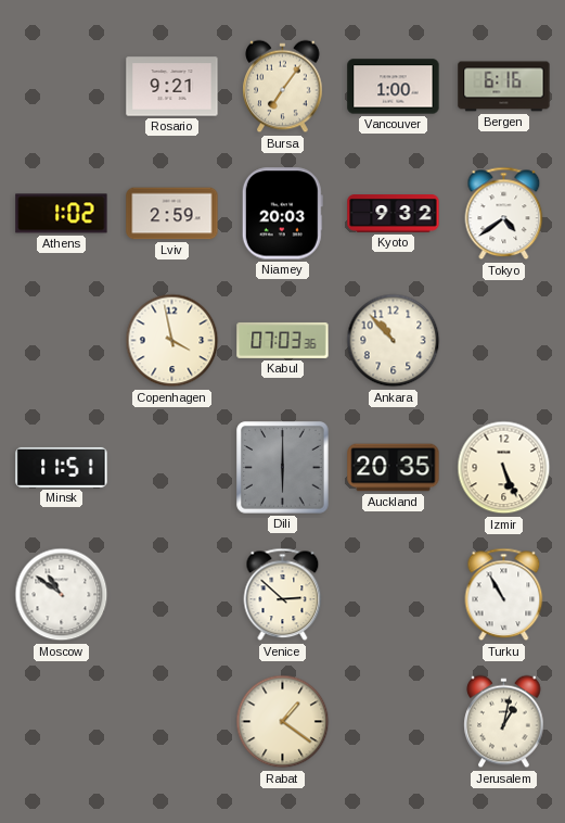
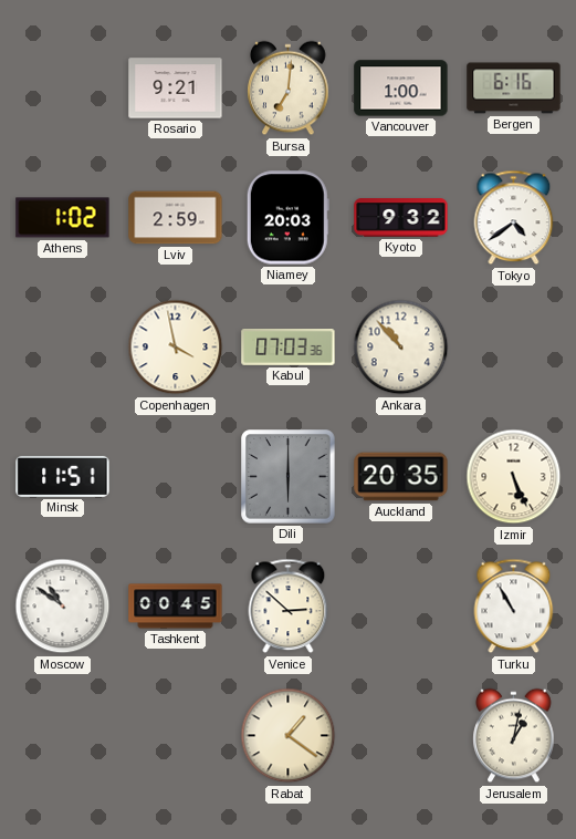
Bursa: 7:06 -> 7:01 (289, 89)
Tashkent: none -> 00:45 (176, 607)
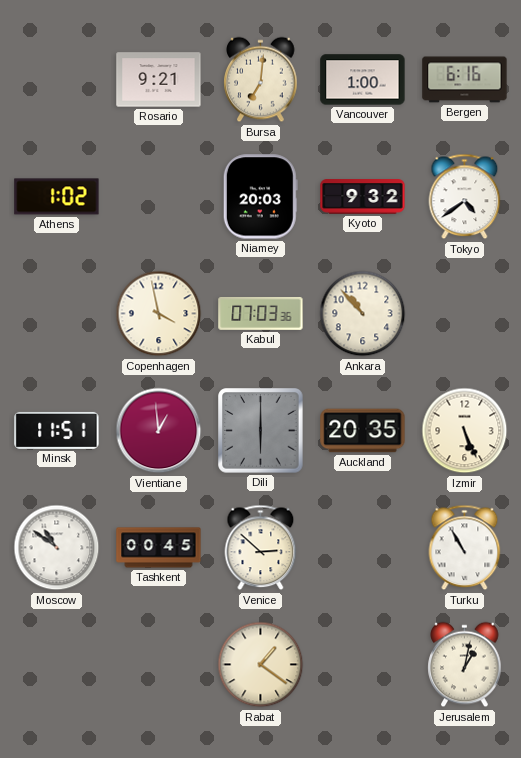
Lviv: 2:59 -> none (176, 218)
Vientiane: none -> 12:59 (159, 431)
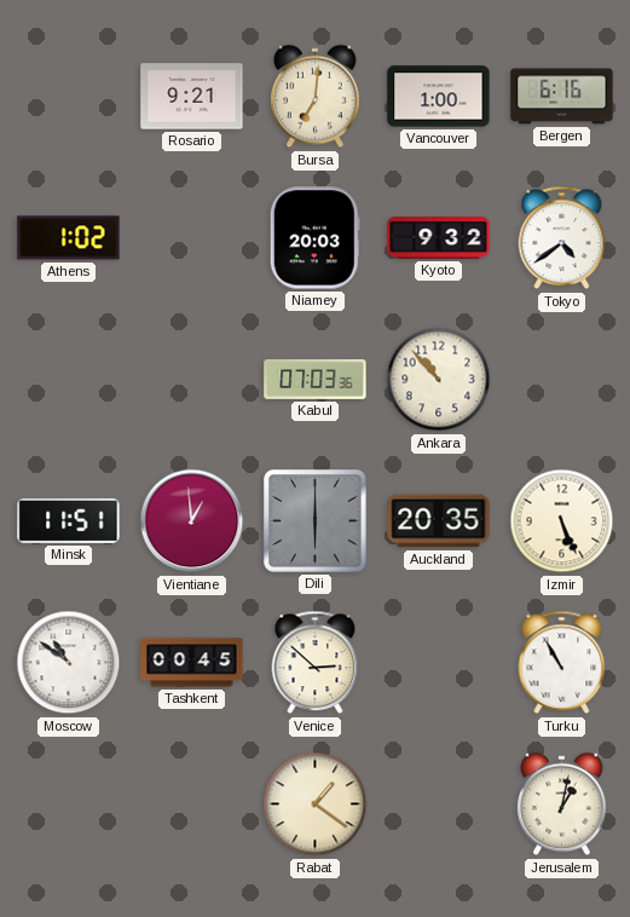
Copenhagen: 3:58 -> none (159, 314)
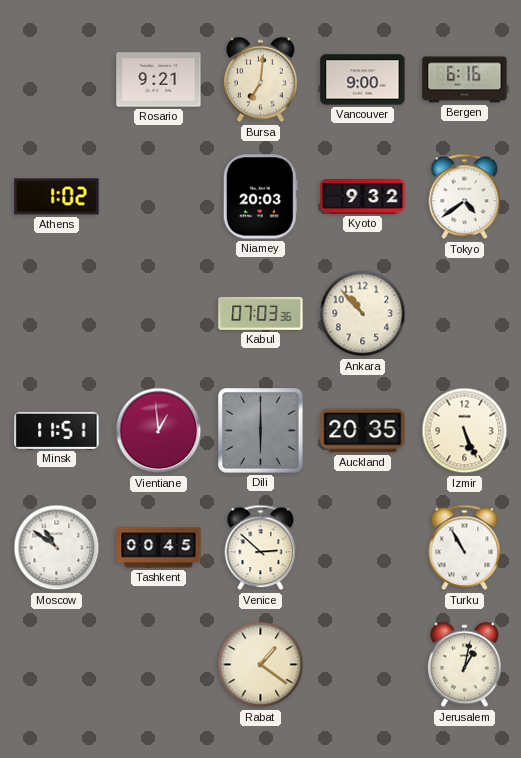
Vancouver: 1:00 -> 9:00 (363, 80)
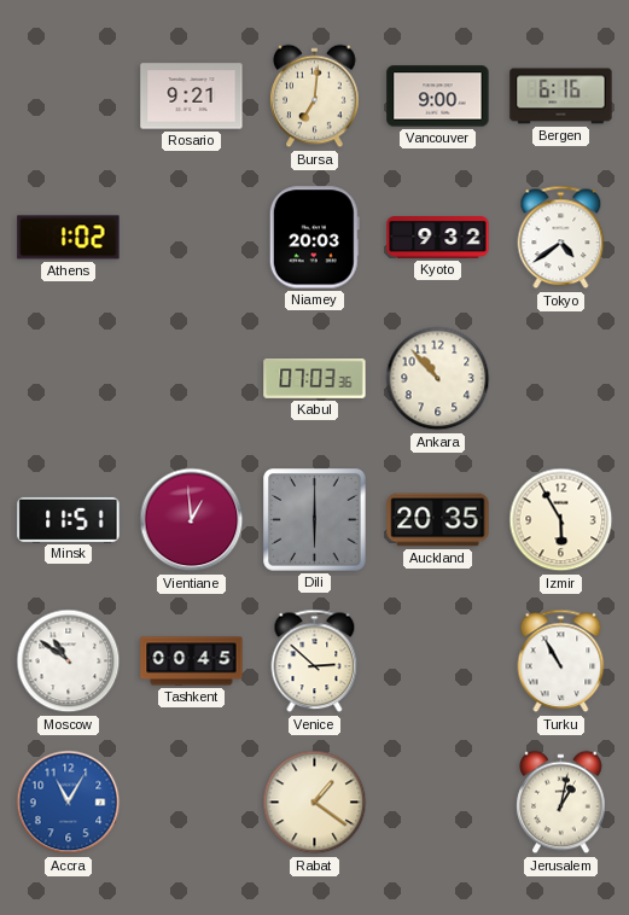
Izmir: 5:26 -> 5:55 (561, 520)
Accra: none -> 11:05 (69, 803)
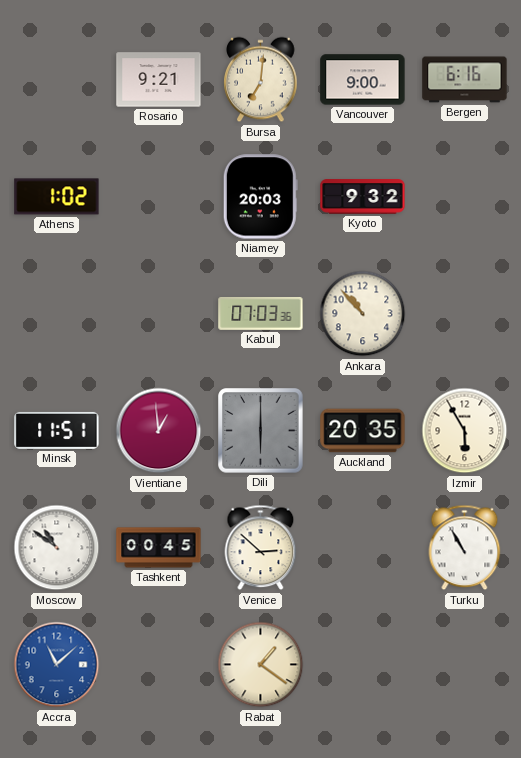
Tokyo: 4:39 -> none (561, 238)
Accra: 11:05 -> 11:08 (57, 665)
Jerusalem: 1:02 -> none (561, 803)
